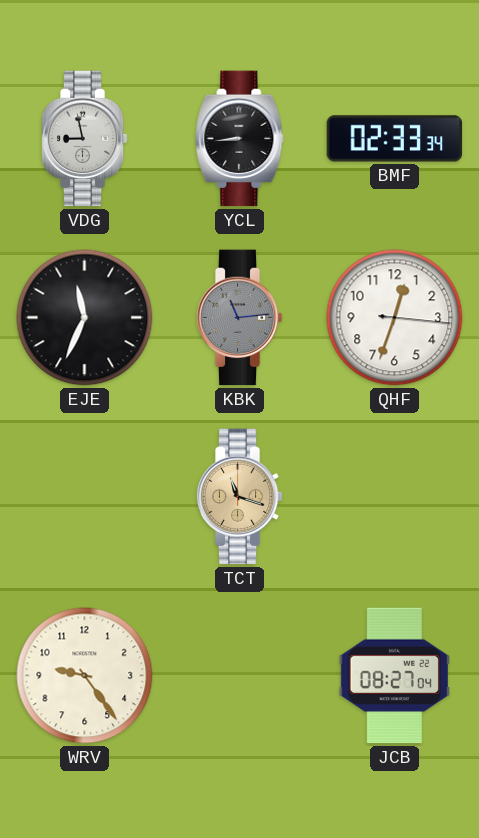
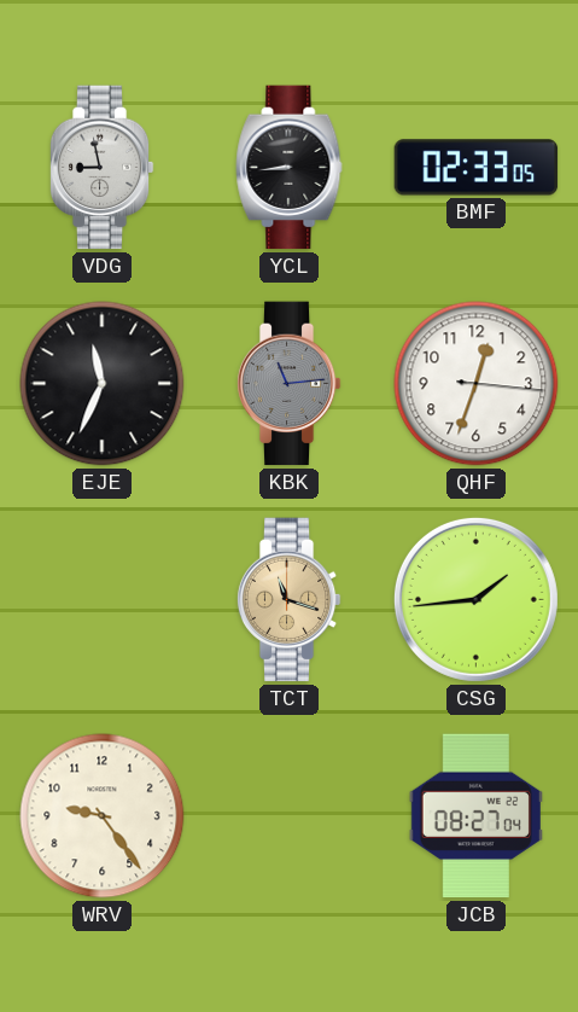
BMF: 02:33:34 -> 02:33:05 (477, 168)
CSG: none -> 1:44 (475, 599)
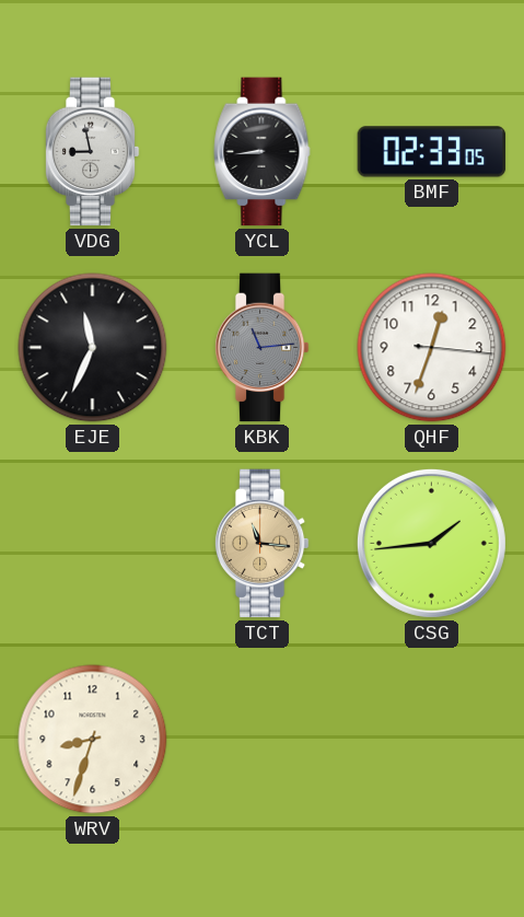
TCT: 11:18 -> 11:16 (261, 544)
WRV: 9:24 -> 8:33 (93, 740)
JCB: 08:27 -> none (475, 816)
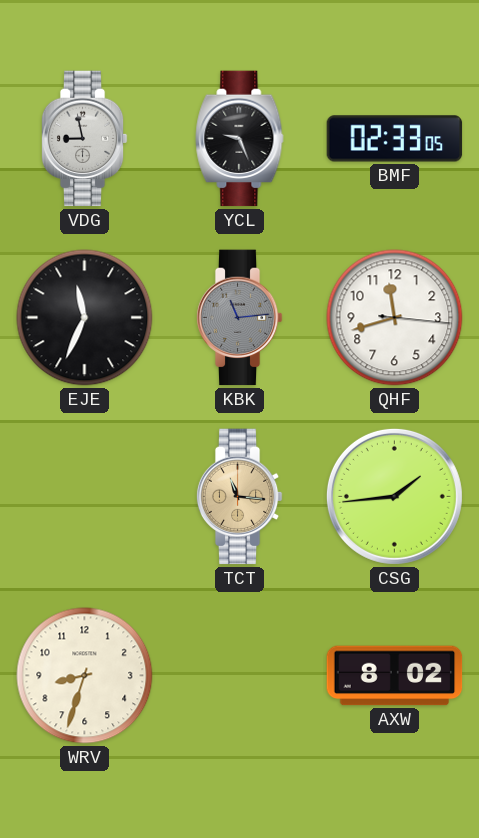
YCL: 8:44 -> 9:26 (240, 139)
QHF: 12:33 -> 11:42 (395, 318)
AXW: none -> 8:02 (395, 676)
